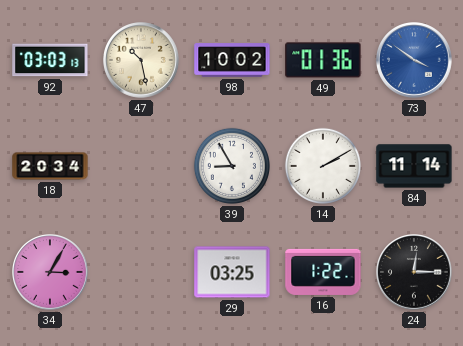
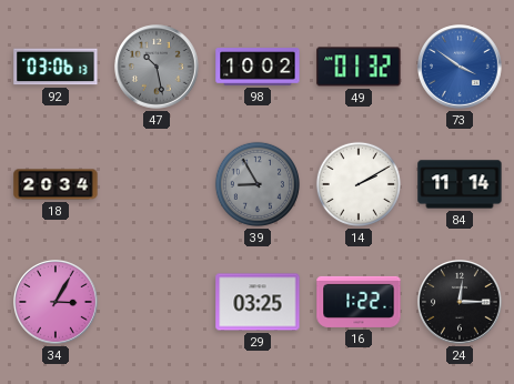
92: 03:03 -> 03:06 (56, 67)
47 dial: cream -> grey (158, 68)
49: 01:36 -> 01:32 (359, 67)
39 dial: white -> grey (258, 184)
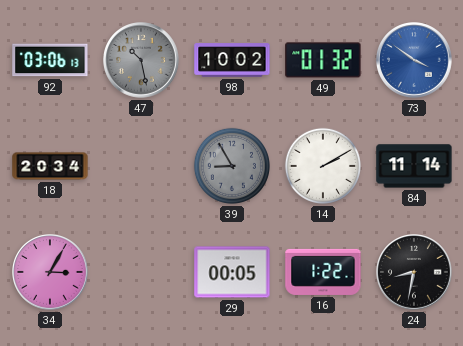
29: 03:25 -> 00:05 (232, 272)
24: 12:15 -> 8:32 (415, 273)
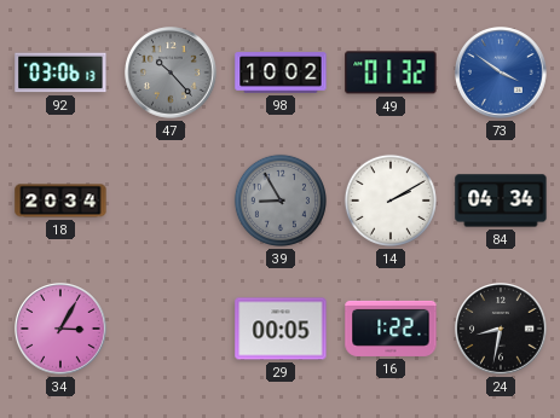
47: 10:28 -> 10:23 (172, 74)
84: 11:14 -> 04:34 (501, 201)
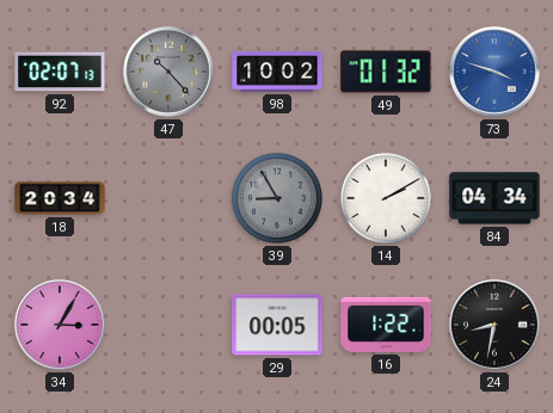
92: 03:06 -> 02:07 (60, 72)
73: 3:51 -> 3:48 (496, 73)
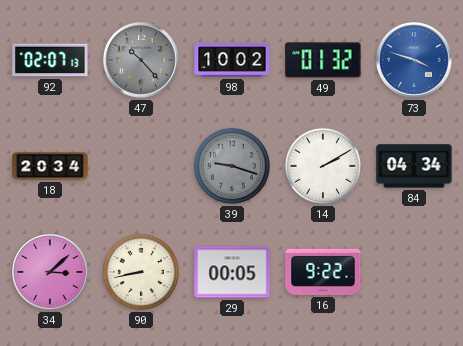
39: 8:55 -> 9:18 (232, 166)
34: 3:05 -> 3:08 (51, 273)
90: none -> 8:43 (141, 272)
16: 1:22 -> 9:22 (323, 272)
24: 8:32 -> none (496, 326)
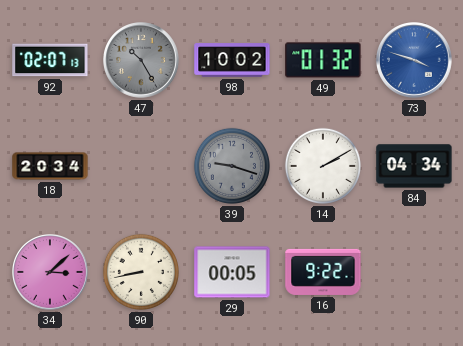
47: 10:23 -> 10:25 (142, 61)
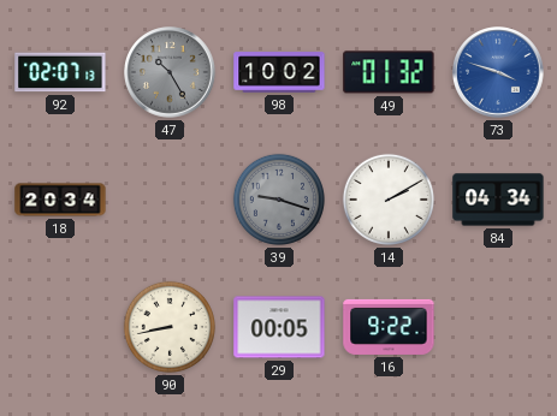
34: 3:08 -> none (51, 273)
